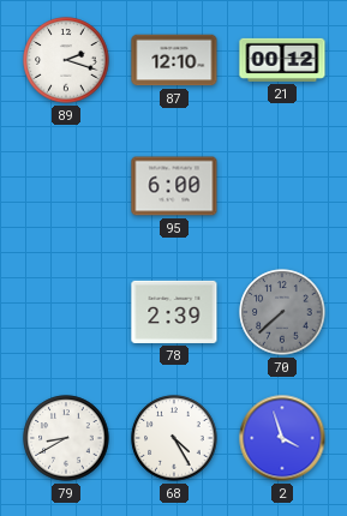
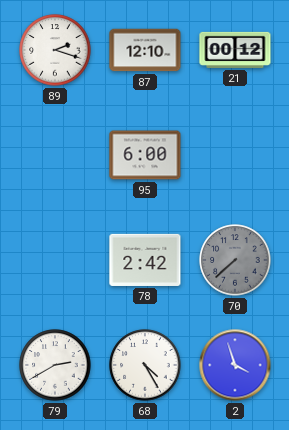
78: 2:39 -> 2:42 (145, 260)
79: 8:40 -> 2:40 (55, 365)
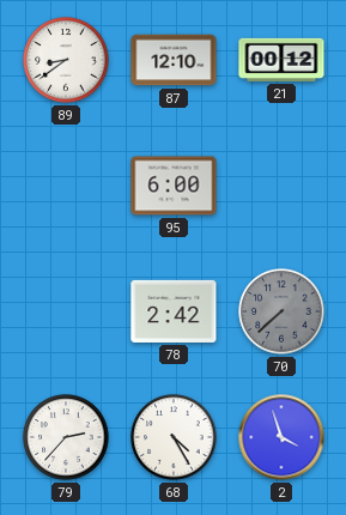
89: 2:18 -> 8:39 (66, 60)
79: 2:40 -> 2:37 (66, 437)
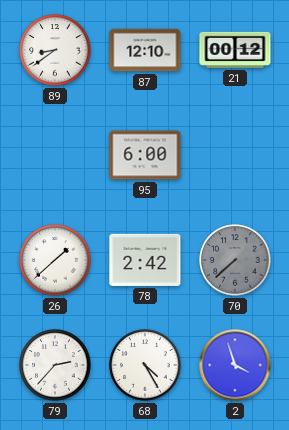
26: none -> 1:38 (55, 260)
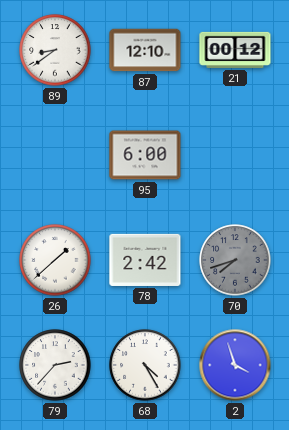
70: 7:38 -> 7:42 (235, 260)
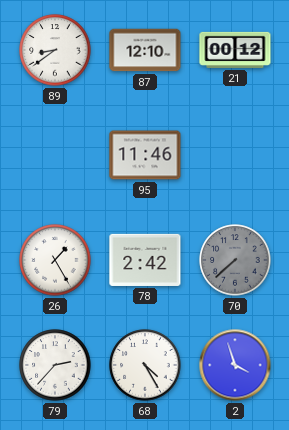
95: 6:00 -> 11:46 (145, 155)
26: 1:38 -> 1:25 (55, 260)
70: 7:42 -> 7:38 (235, 260)
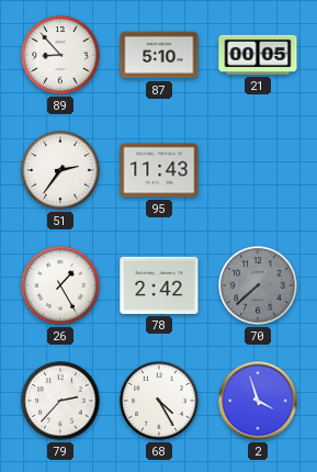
89: 8:39 -> 8:53 (60, 55)
87: 12:10 -> 5:10 (159, 55)
21: 00:12 -> 00:05 (258, 55)
51: none -> 2:36 (60, 170)
95: 11:46 -> 11:43 (159, 170)
